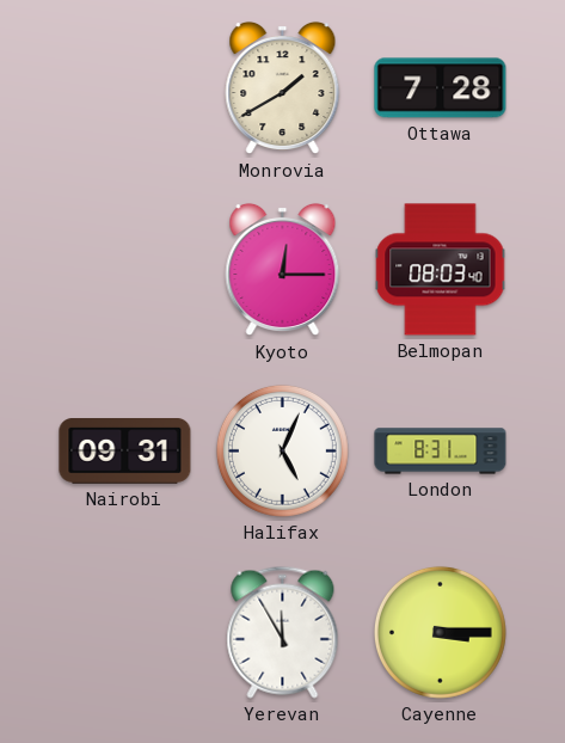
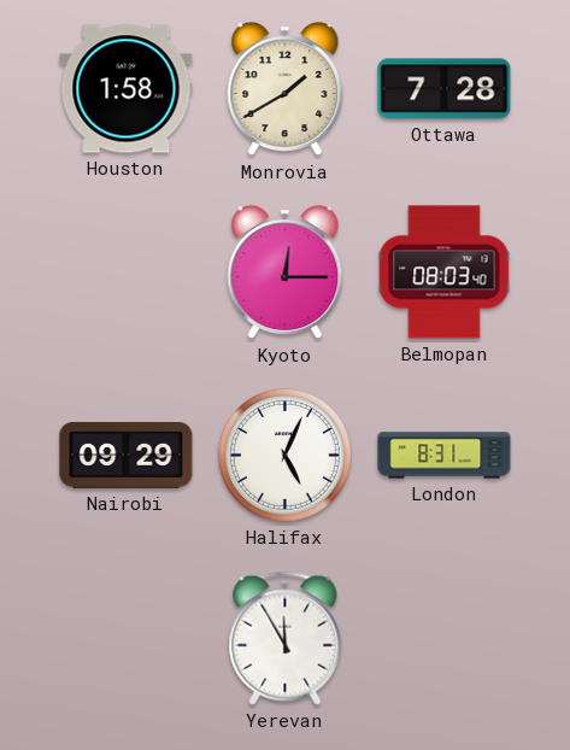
Houston: none -> 1:58 (127, 89)
Nairobi: 09:31 -> 09:29 (127, 456)
Cayenne: 3:15 -> none (440, 632)
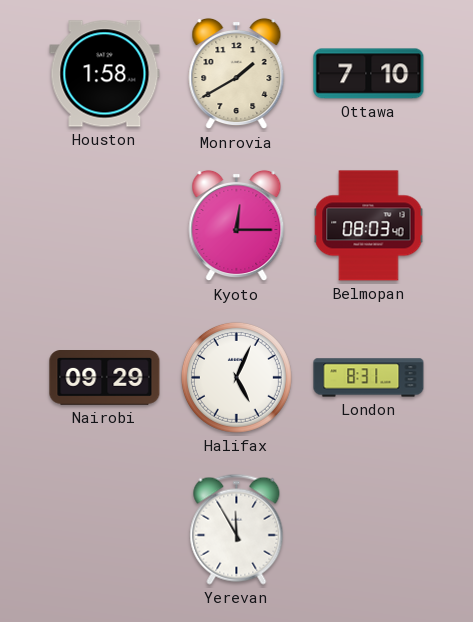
Ottawa: 7:28 -> 7:10 (369, 74)
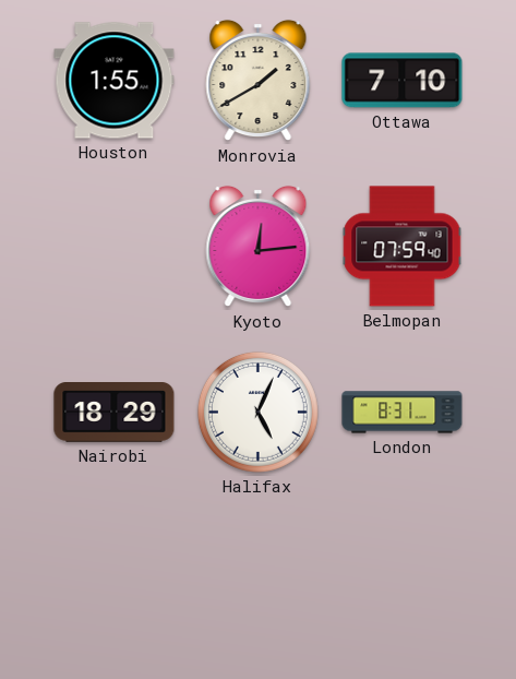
Houston: 1:58 -> 1:55 (115, 81)
Kyoto: 12:15 -> 12:14 (259, 247)
Belmopan: 08:03 -> 07:59 (403, 247)
Nairobi: 09:29 -> 18:29 (115, 413)
Yerevan: 11:55 -> none (237, 529)
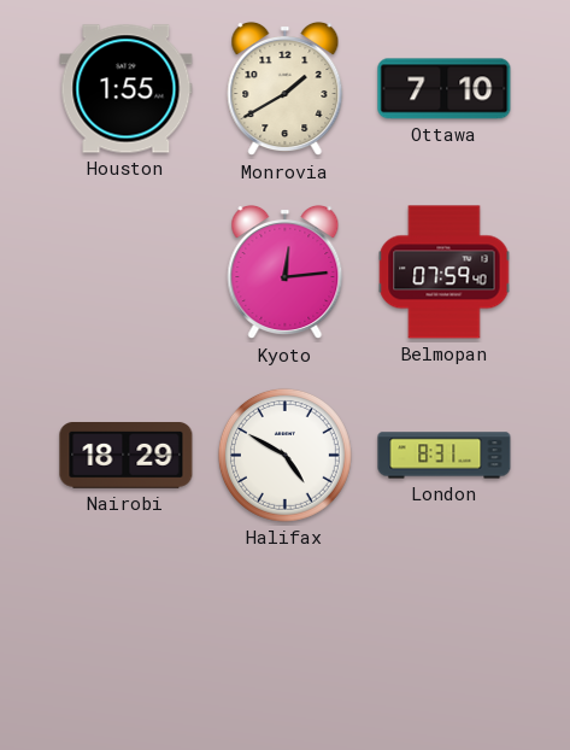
Halifax: 5:04 -> 4:50 (284, 455)
